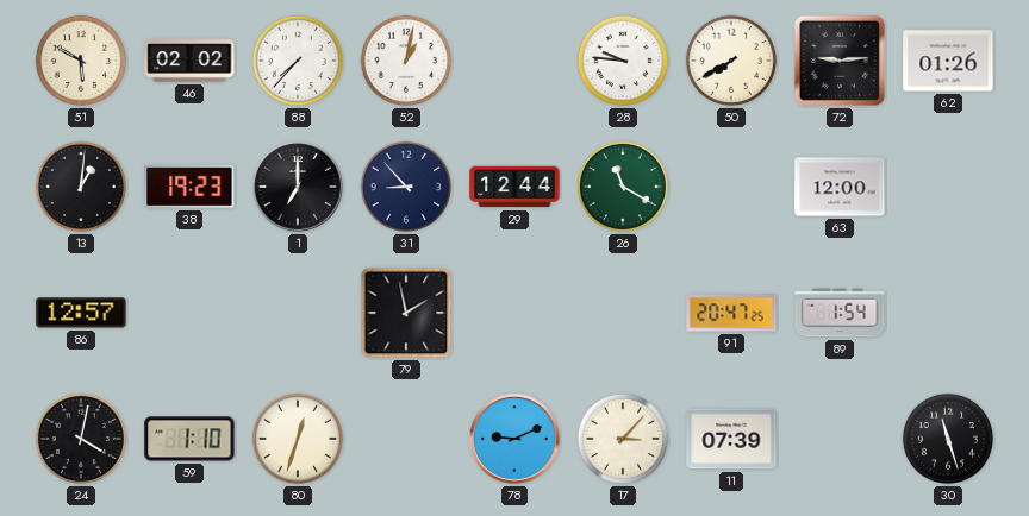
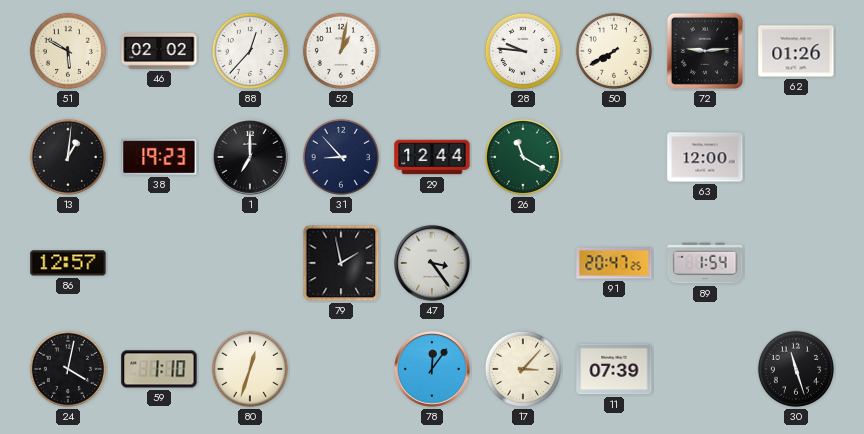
88: 7:37 -> 12:37 (250, 51)
47: none -> 3:24 (433, 264)
78: 9:11 -> 12:06 (433, 370)
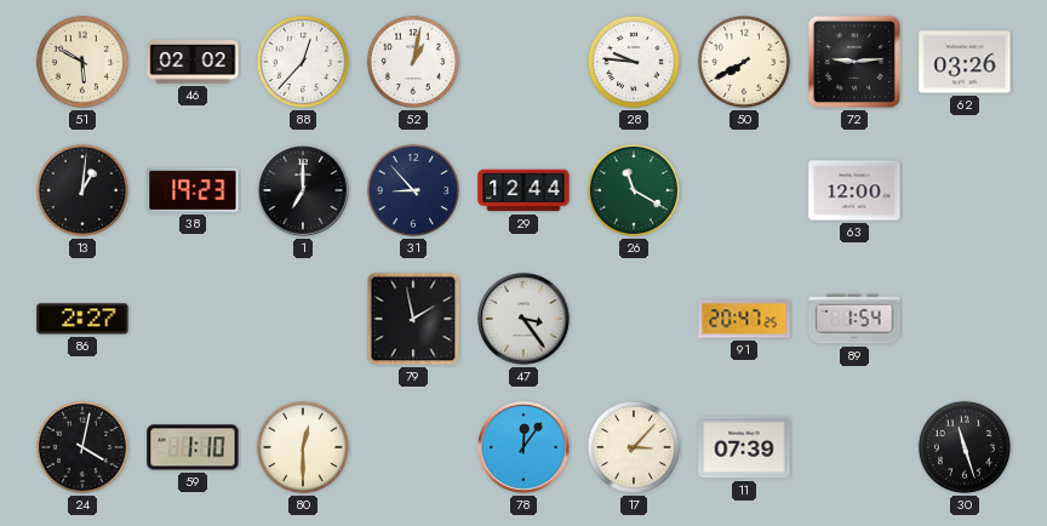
62: 01:26 -> 03:26 (965, 62)
86: 12:57 -> 2:27 (82, 319)
80: 12:33 -> 12:30 (303, 447)
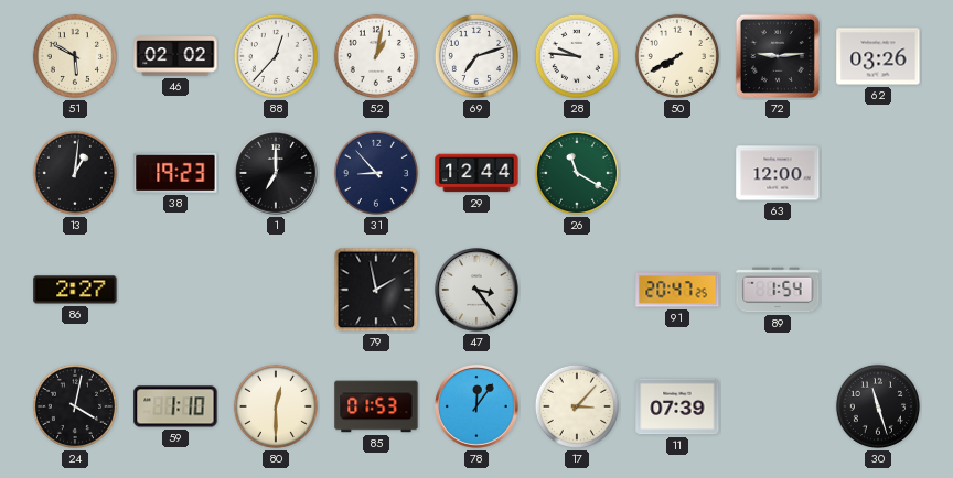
69: none -> 7:12 (476, 56)
85: none -> 01:53 (376, 406)
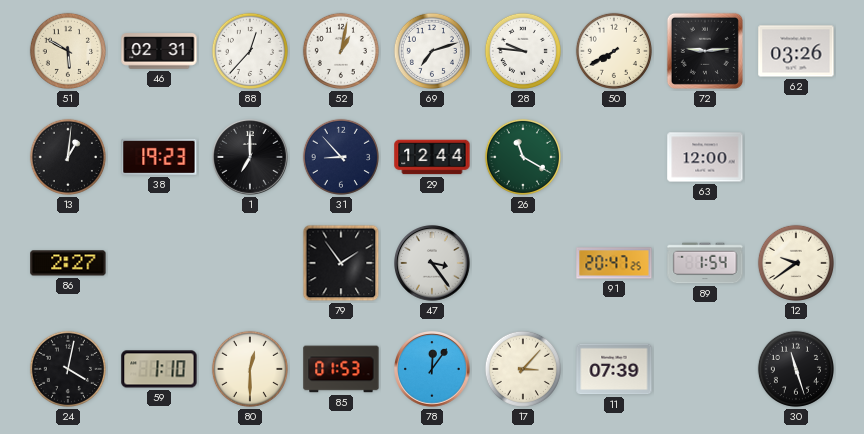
46: 02:02 -> 02:31 (159, 51)
79: 1:58 -> 1:54 (341, 263)
12: none -> 9:39 (796, 263)
